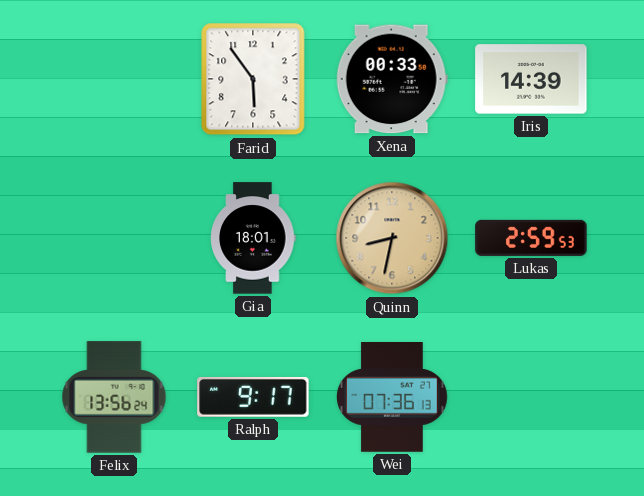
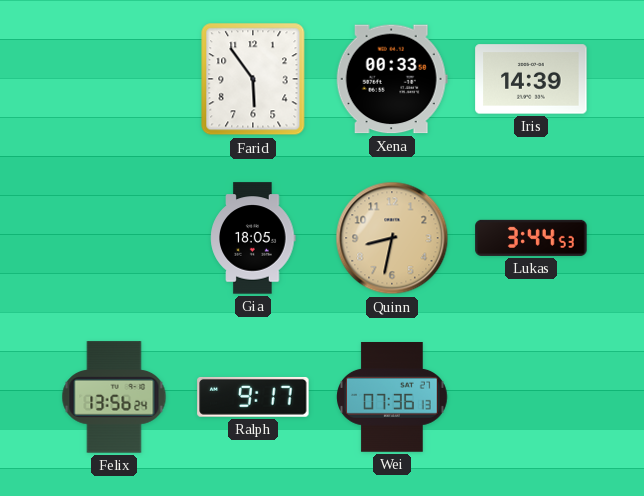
Gia: 18:01 -> 18:05 (253, 238)
Lukas: 2:59 -> 3:44 (531, 238)
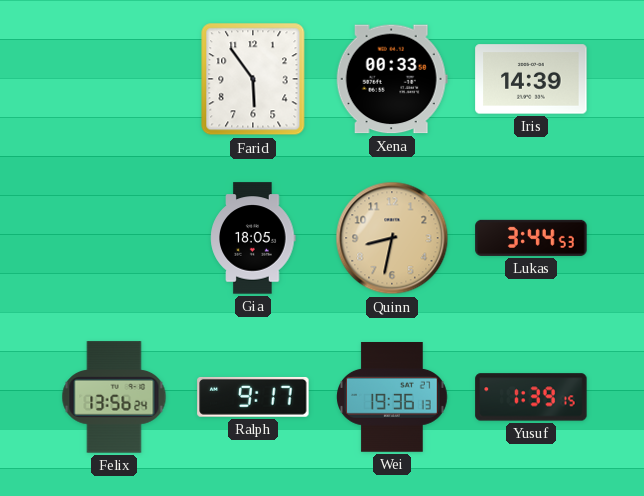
Wei: 07:36 -> 19:36 (392, 397)
Yusuf: none -> 1:39 (531, 397)
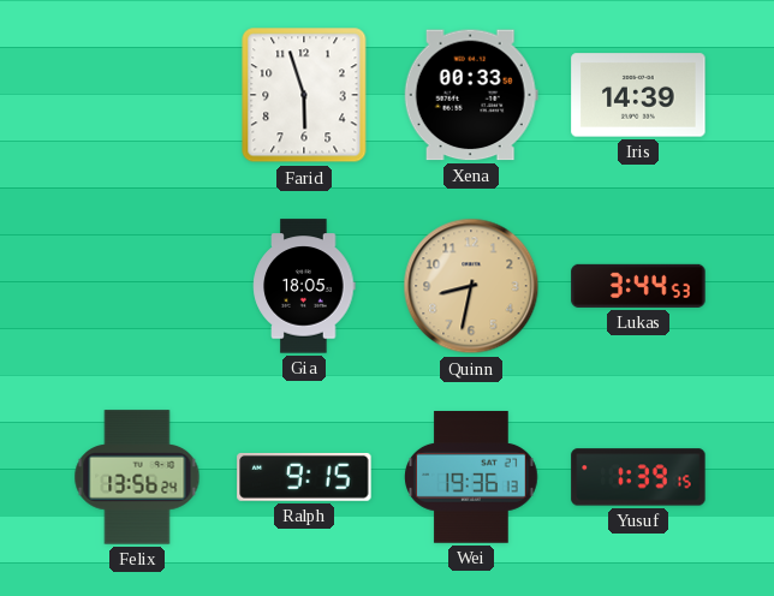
Farid: 5:54 -> 5:57 (304, 95)
Ralph: 9:17 -> 9:15 (304, 477)
